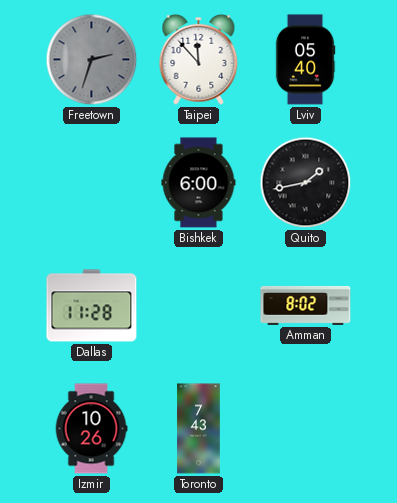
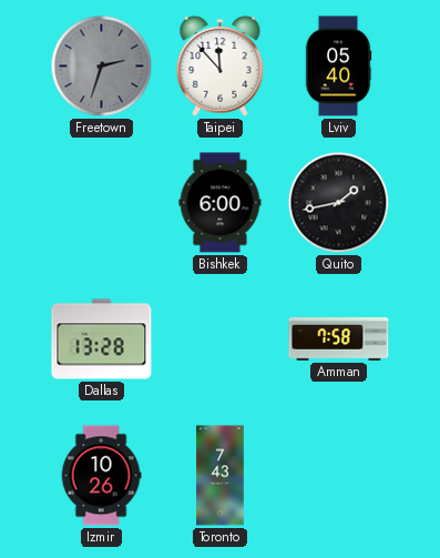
Dallas: 11:28 -> 13:28 (102, 339)
Amman: 8:02 -> 7:58 (339, 338)
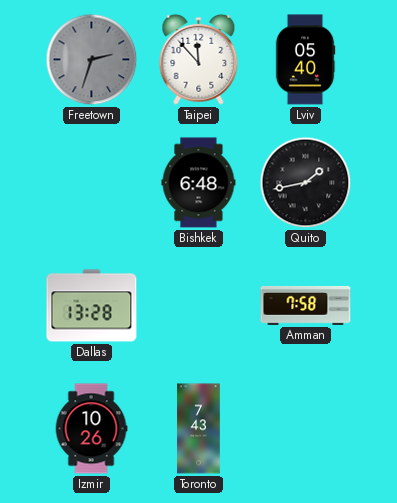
Bishkek: 6:00 -> 6:48 (199, 183)
